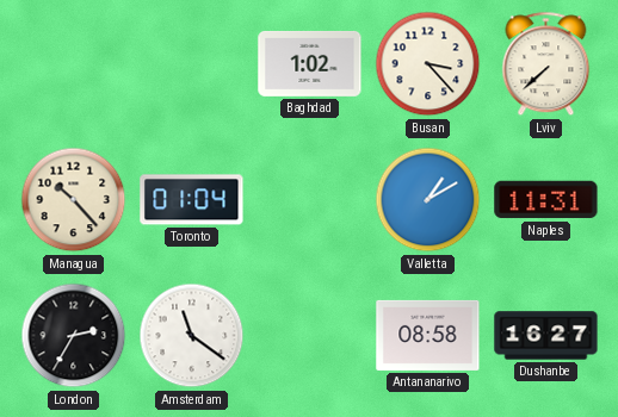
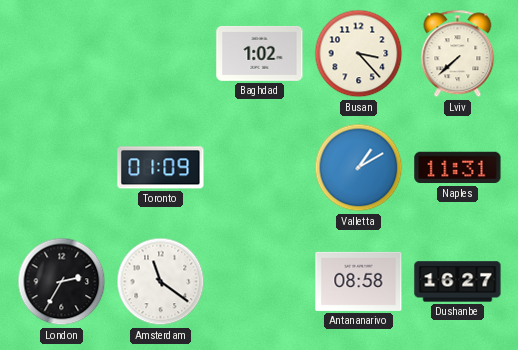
Managua: 10:23 -> none (74, 200)
Toronto: 01:04 -> 01:09 (161, 168)
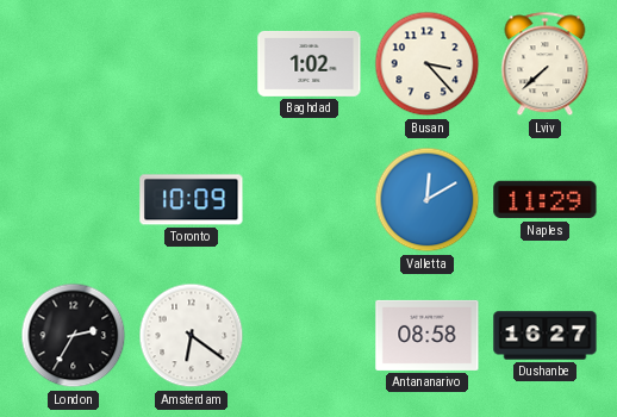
Toronto: 01:09 -> 10:09 (192, 200)
Valletta: 1:10 -> 12:10 (428, 200)
Naples: 11:31 -> 11:29 (546, 200)
Amsterdam: 11:21 -> 6:21 (192, 336)
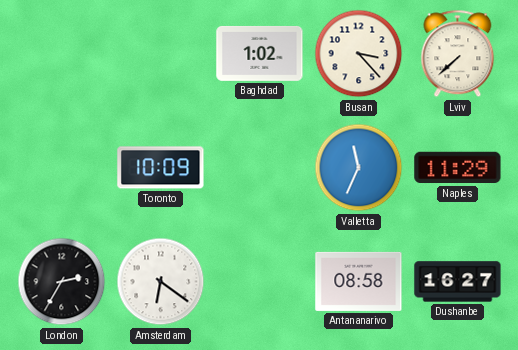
Valletta: 12:10 -> 11:34 (359, 168)
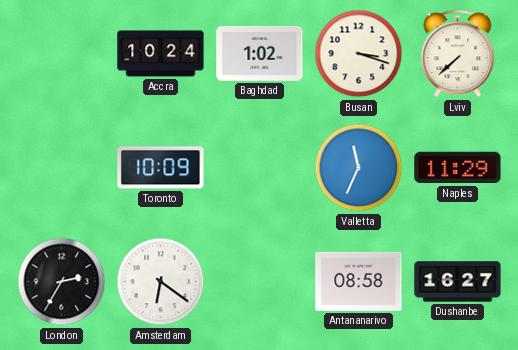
Accra: none -> 10:24 (161, 54)
Busan: 3:23 -> 3:18 (359, 54)
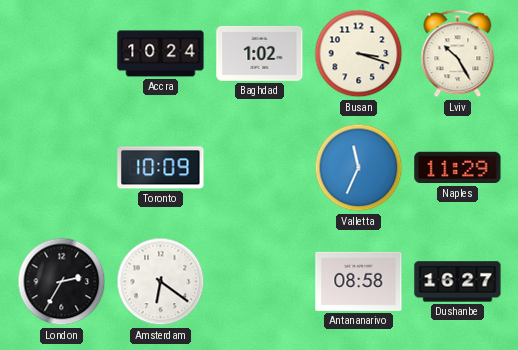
Lviv: 7:38 -> 10:25 (458, 54)
